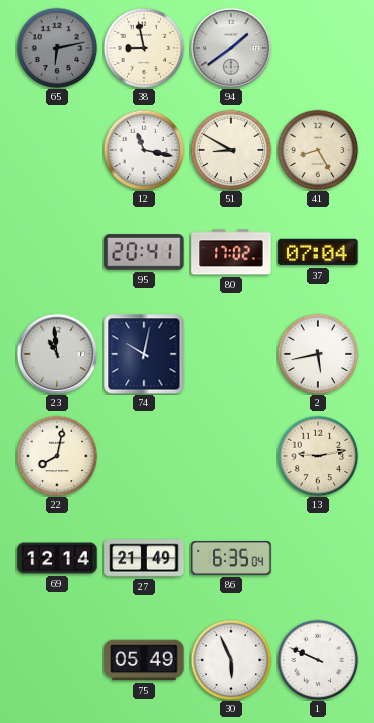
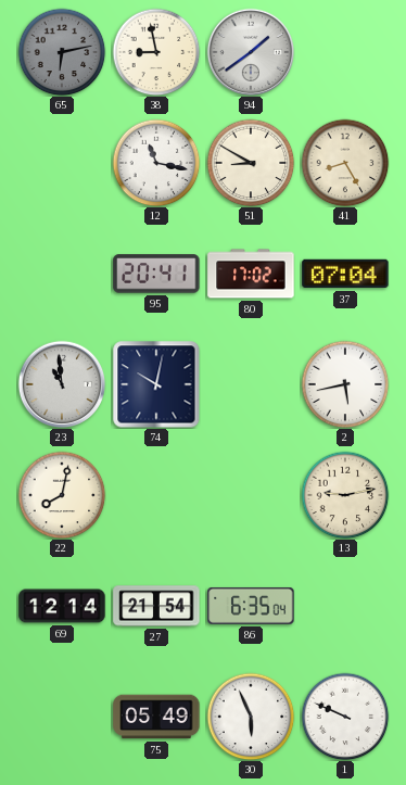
27: 21:49 -> 21:54 (156, 606)
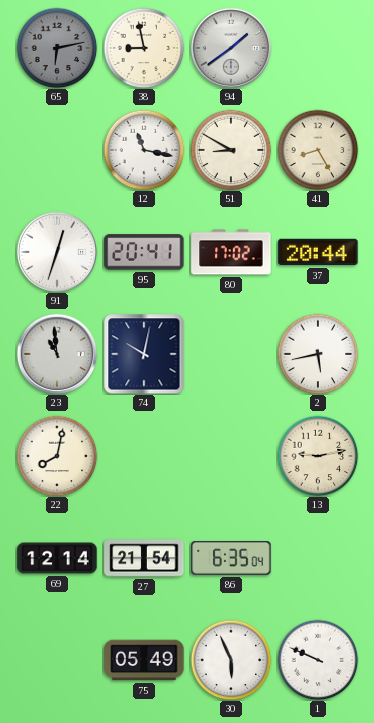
91: none -> 12:33 (57, 252)
37: 07:04 -> 20:44 (318, 252)
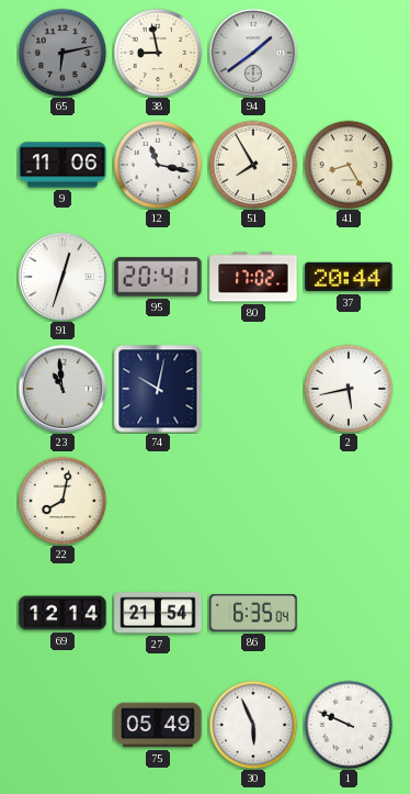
9: none -> 11:06 (62, 165)
51: 8:50 -> 7:55 (253, 165)
13: 9:13 -> none (318, 456)
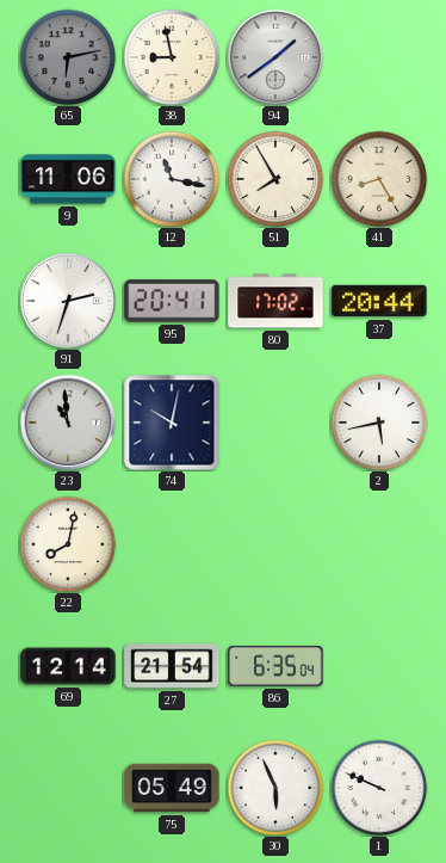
91: 12:33 -> 2:33 (68, 301)
